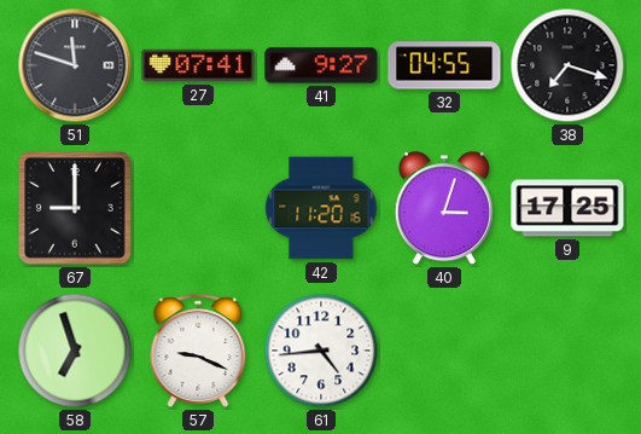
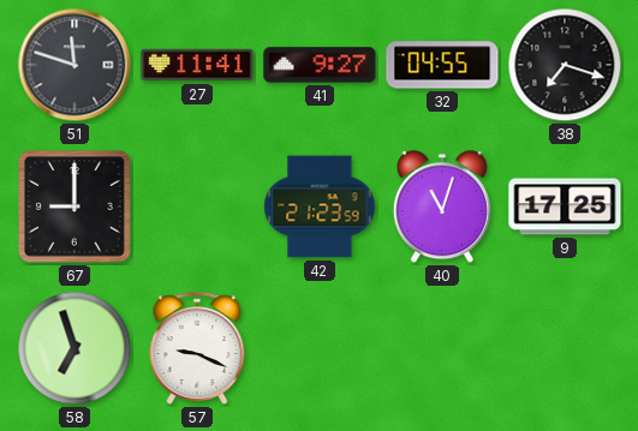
27: 07:41 -> 11:41 (197, 65)
42: 11:20 -> 21:23 (320, 206)
40: 3:03 -> 11:03 (442, 208)
61: 4:44 -> none (321, 351)
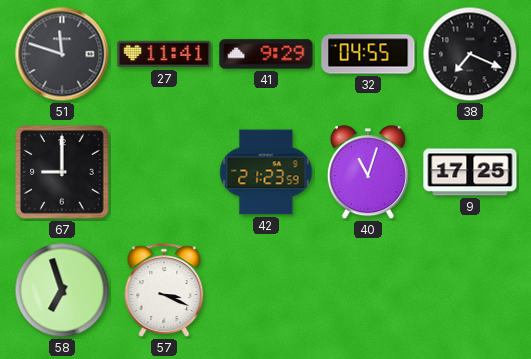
41: 9:27 -> 9:29 (266, 54)
38: 7:18 -> 7:19 (470, 54)
57: 9:19 -> 3:19 (164, 290)
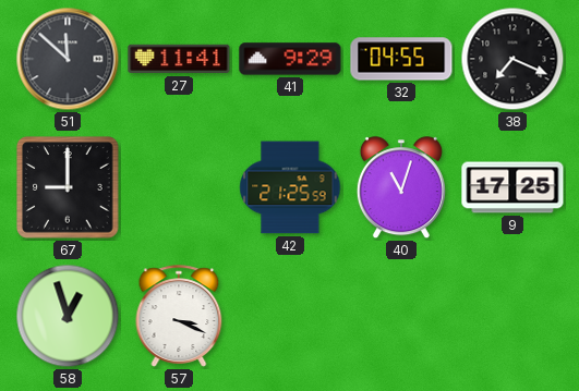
51: 11:48 -> 11:52 (68, 59)
42: 21:23 -> 21:25 (290, 187)
58: 6:57 -> 12:57 (68, 316)
